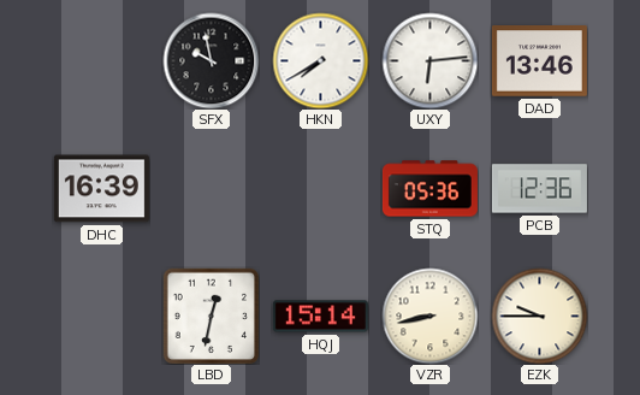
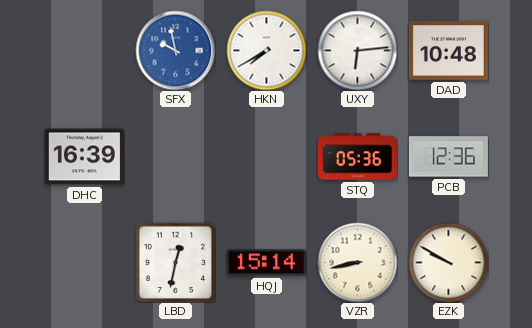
SFX dial: black -> blue (175, 50)
DAD: 13:46 -> 10:48 (448, 51)
EZK: 9:45 -> 9:50 (448, 262)
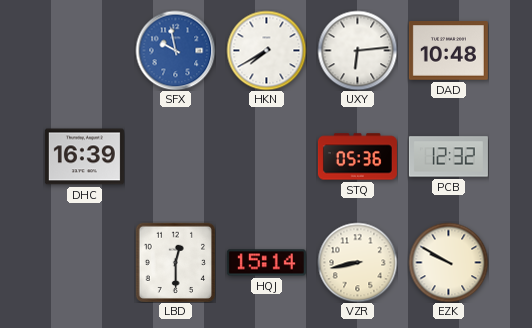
PCB: 12:36 -> 12:32 (448, 157)
LBD: 12:32 -> 12:30 (175, 262)
